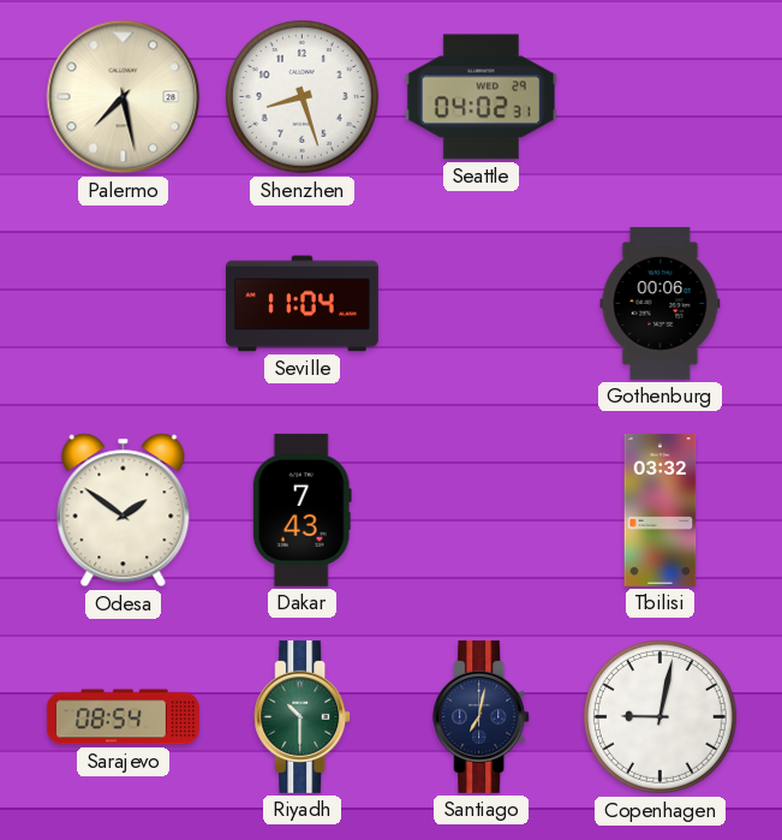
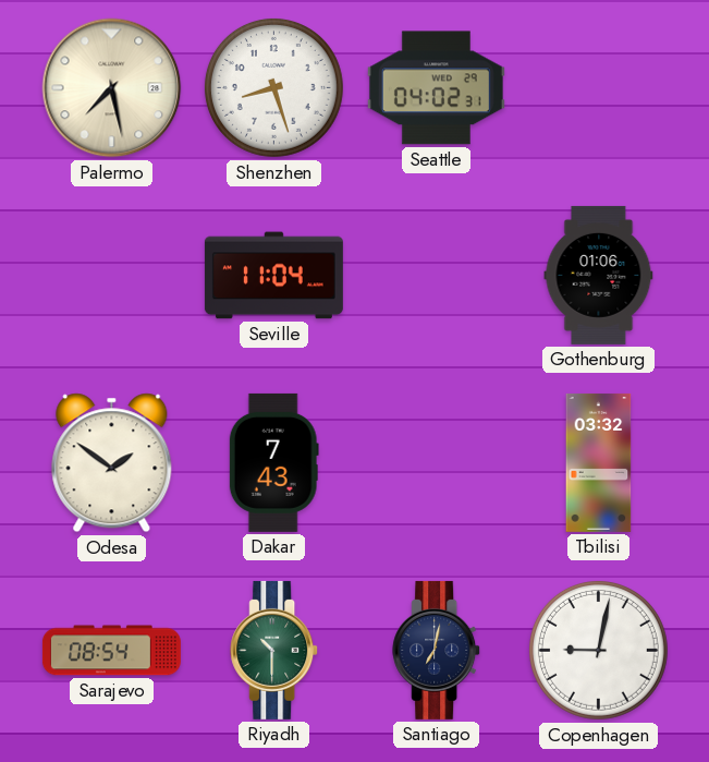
Gothenburg: 00:06 -> 01:06 (599, 275)
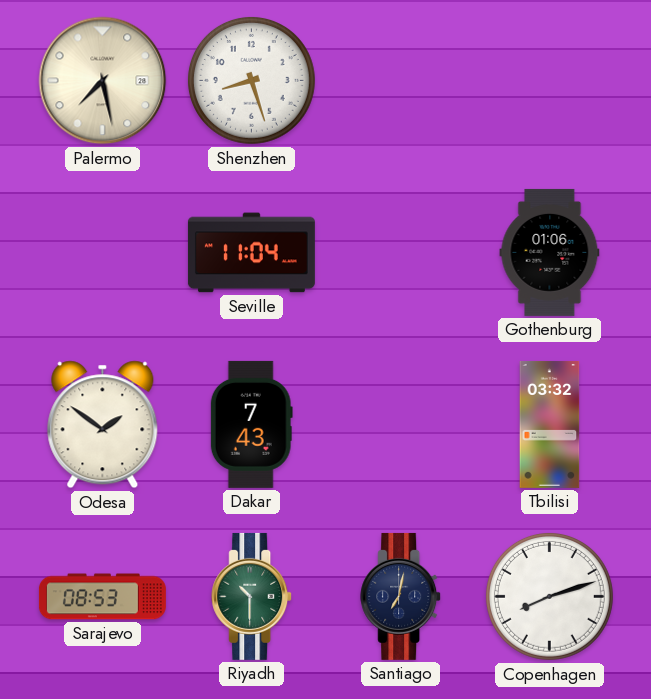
Seattle: 04:02 -> none (436, 88)
Sarajevo: 08:54 -> 08:53 (102, 597)
Copenhagen: 9:02 -> 8:12 (549, 596)
